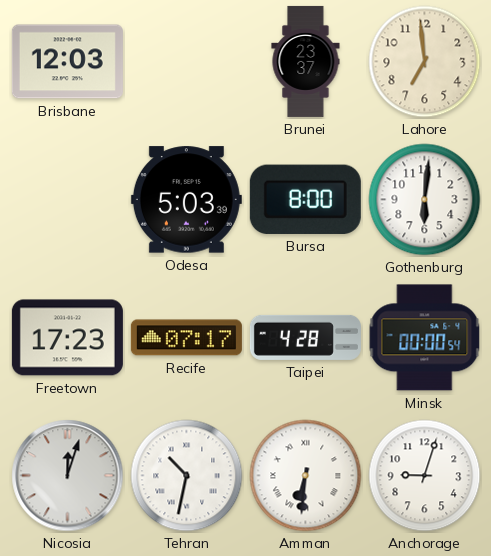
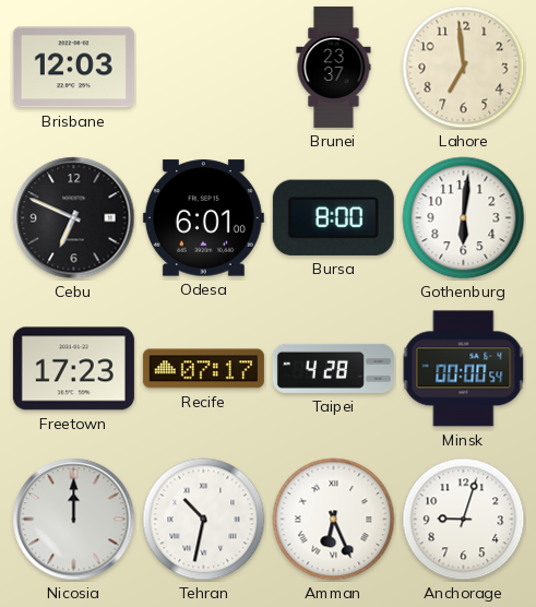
Cebu: none -> 6:49 (74, 218)
Odesa: 5:03 -> 6:01 (203, 218)
Nicosia: 12:03 -> 12:00 (74, 520)
Amman: 6:31 -> 6:26 (334, 520)
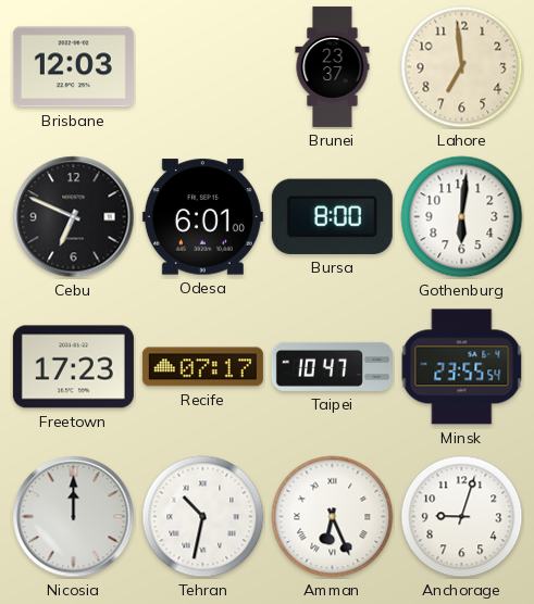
Taipei: 4:28 -> 10:47 (332, 366)
Minsk: 00:00 -> 23:55 (462, 367)
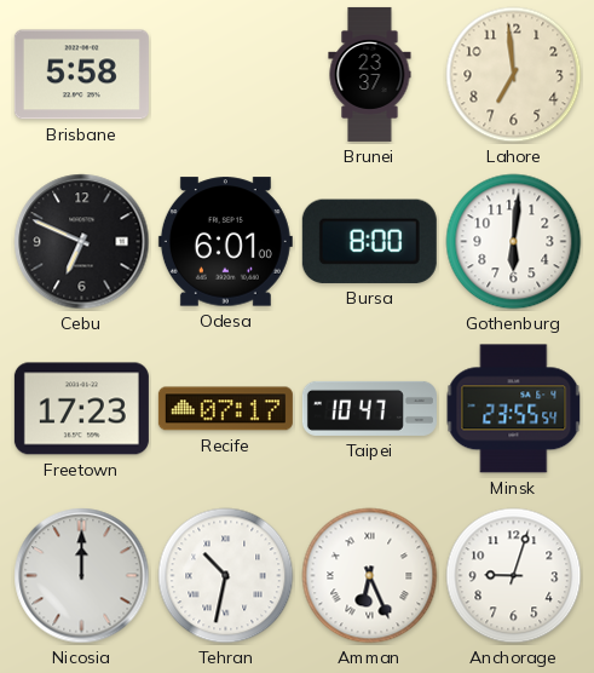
Brisbane: 12:03 -> 5:58 (81, 75)
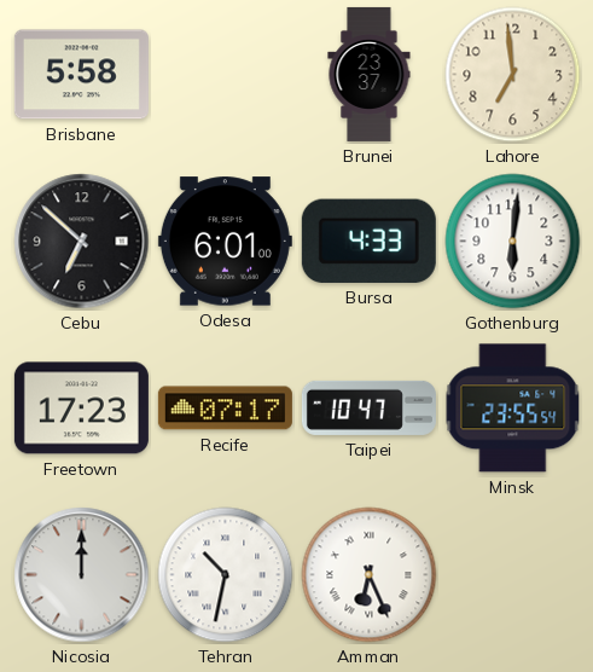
Cebu: 6:49 -> 6:52 (82, 242)
Bursa: 8:00 -> 4:33 (368, 241)
Anchorage: 9:03 -> none (514, 576)
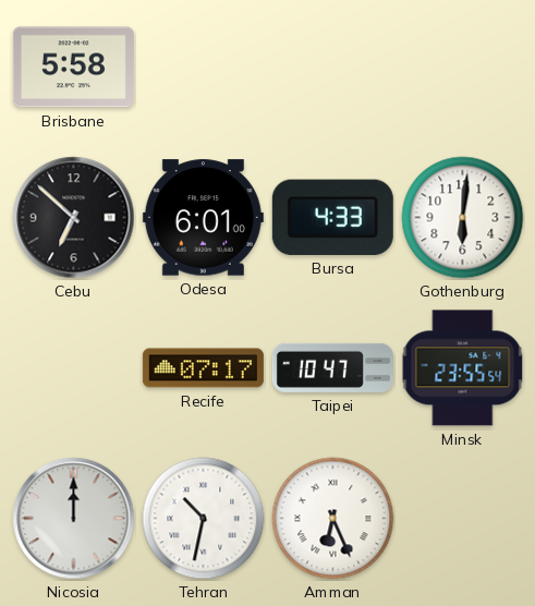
Brunei: 23:37 -> none (370, 74)
Lahore: 6:59 -> none (513, 75)
Freetown: 17:23 -> none (81, 409)
